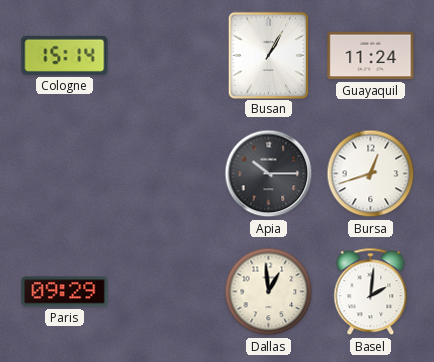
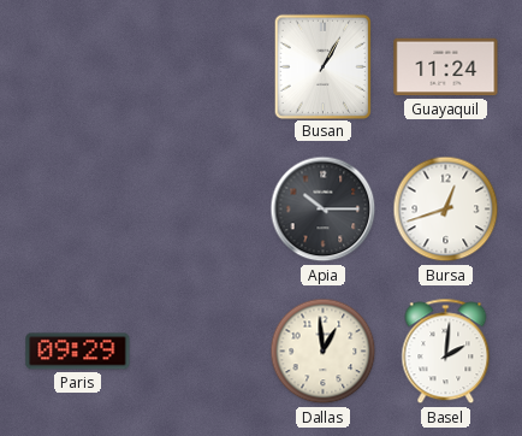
Cologne: 15:14 -> none (65, 55)
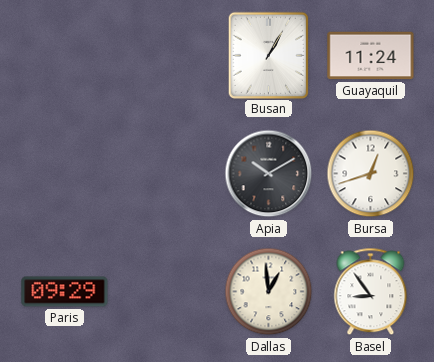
Apia: 10:15 -> 10:10 (269, 174)
Basel: 2:01 -> 8:54 (371, 292)
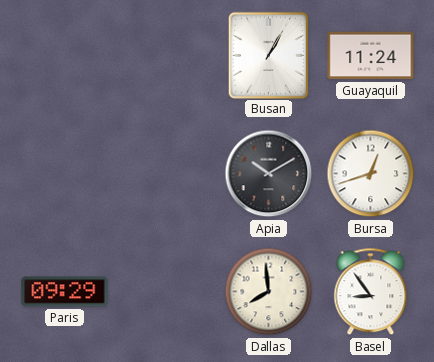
Dallas: 12:59 -> 7:59 (269, 292)
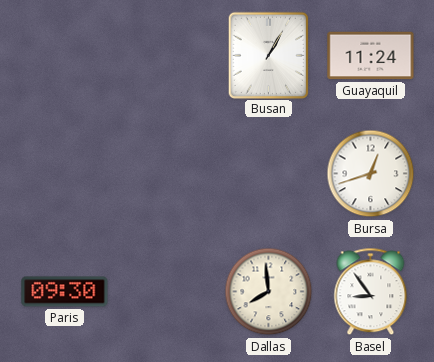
Apia: 10:10 -> none (269, 174)
Paris: 09:29 -> 09:30 (65, 292)
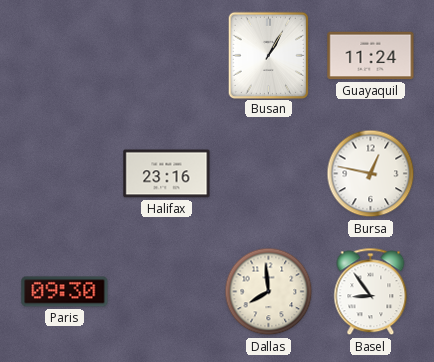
Halifax: none -> 23:16 (167, 174)
Bursa: 12:42 -> 12:47 (371, 174)
